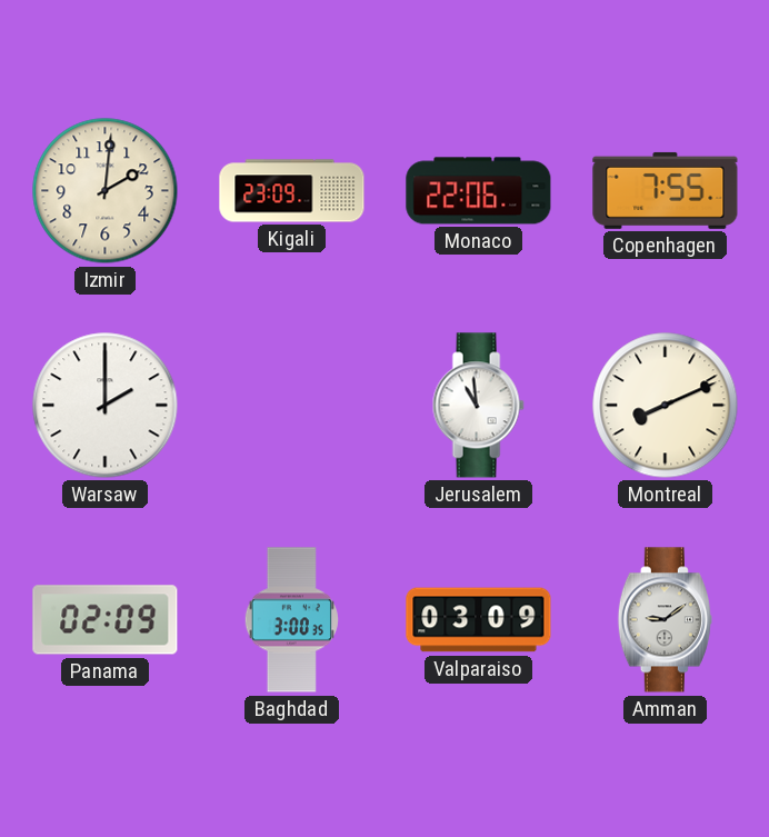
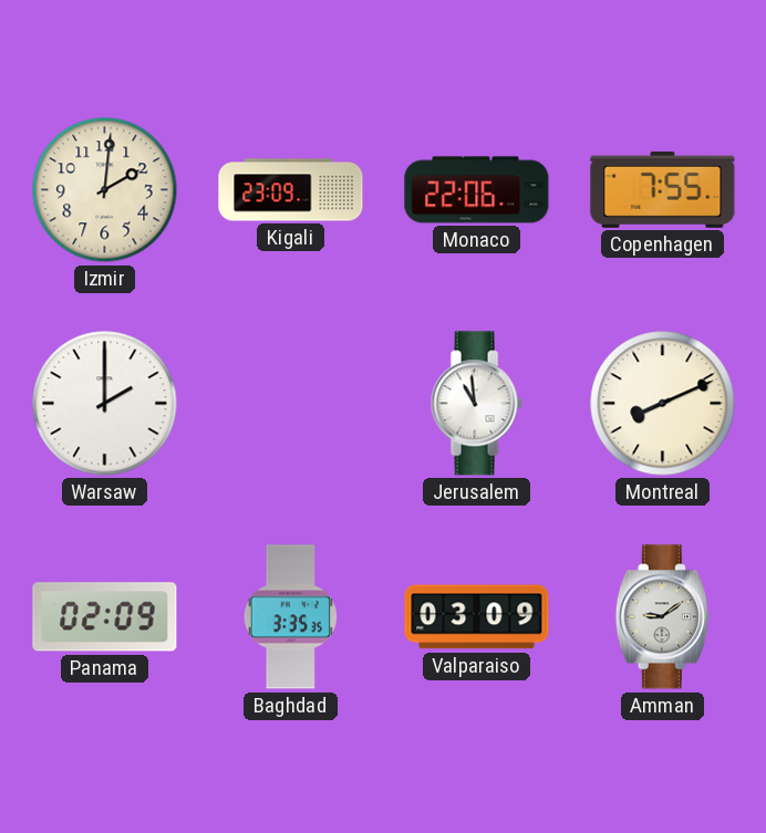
Baghdad: 3:00 -> 3:35 (290, 617)
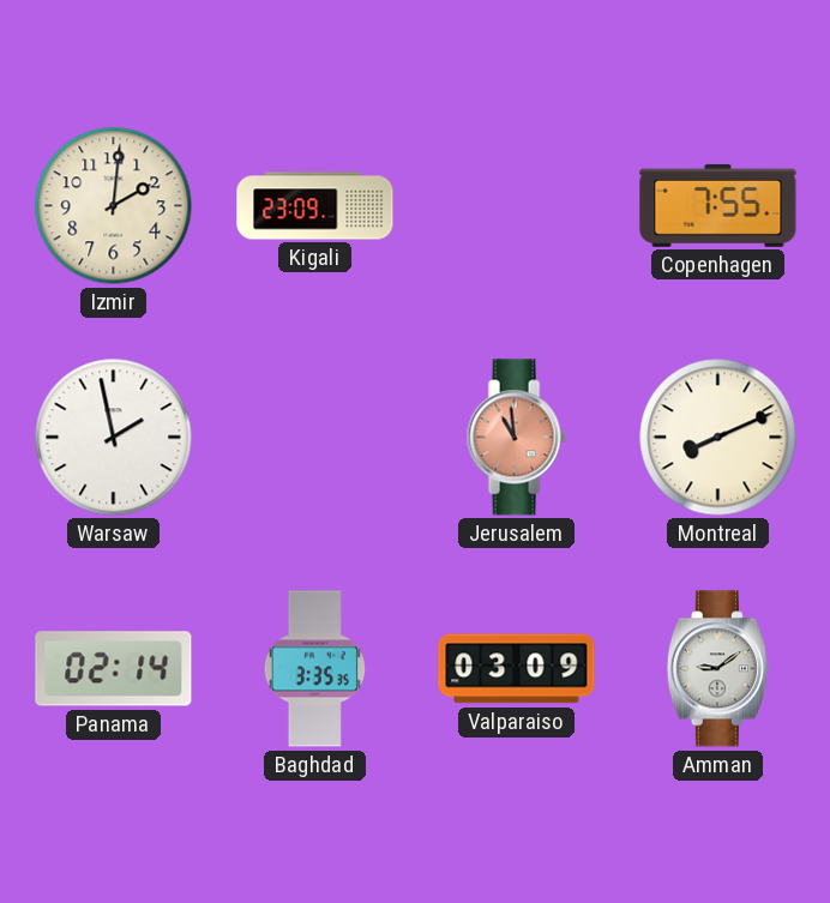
Monaco: 22:06 -> none (477, 190)
Warsaw: 2:00 -> 1:58 (114, 438)
Jerusalem dial: white -> salmon (516, 438)
Panama: 02:09 -> 02:14 (114, 669)
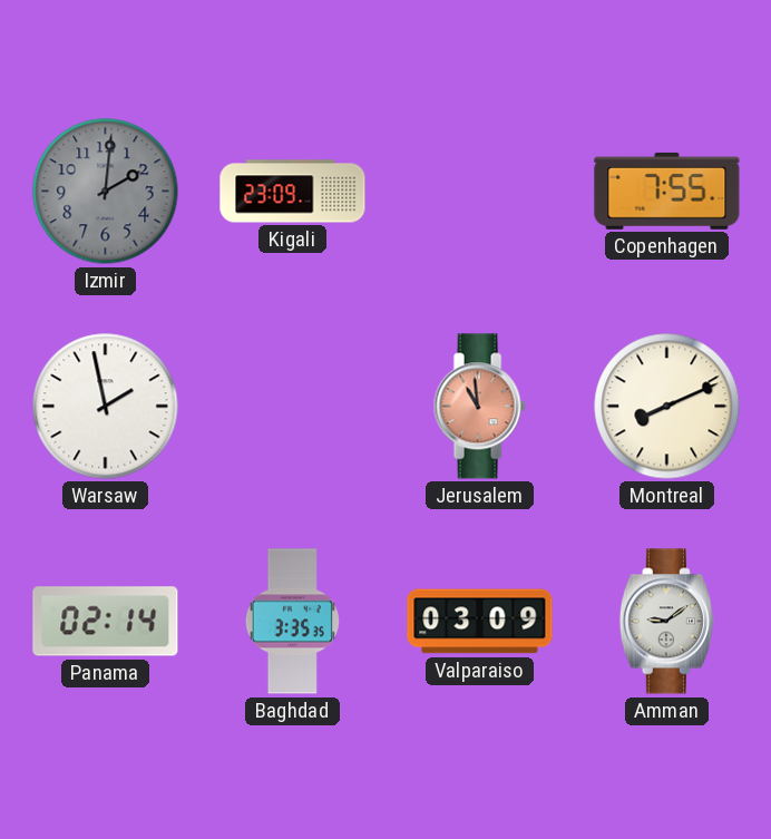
Izmir dial: cream -> grey (106, 192)
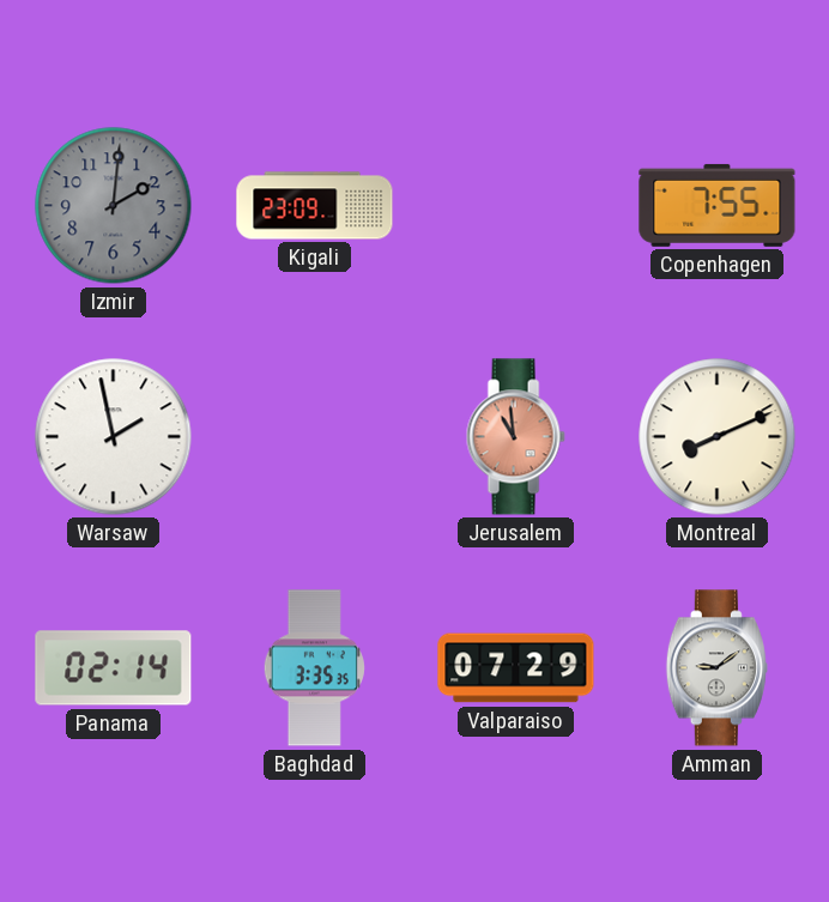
Valparaiso: 03:09 -> 07:29 (516, 668)
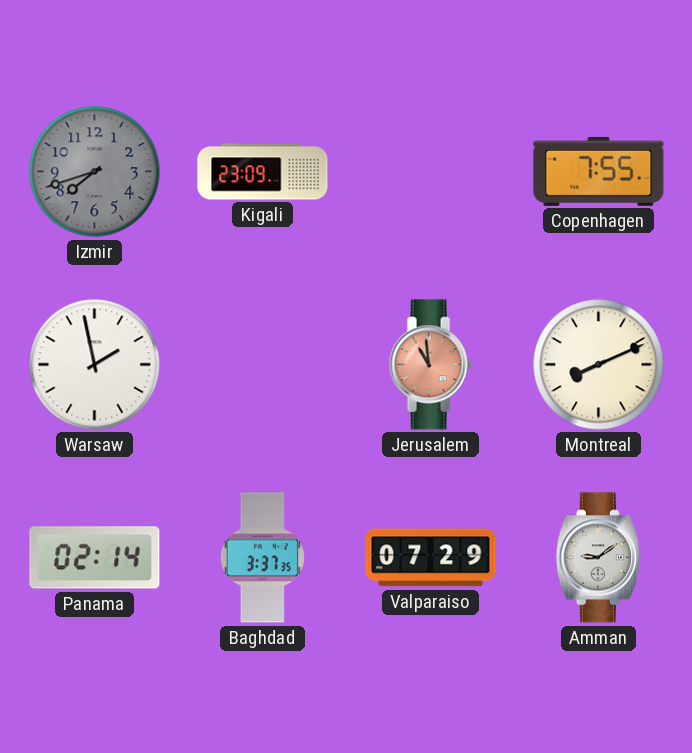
Izmir: 2:01 -> 7:42 (95, 172)
Baghdad: 3:35 -> 3:37 (262, 558)
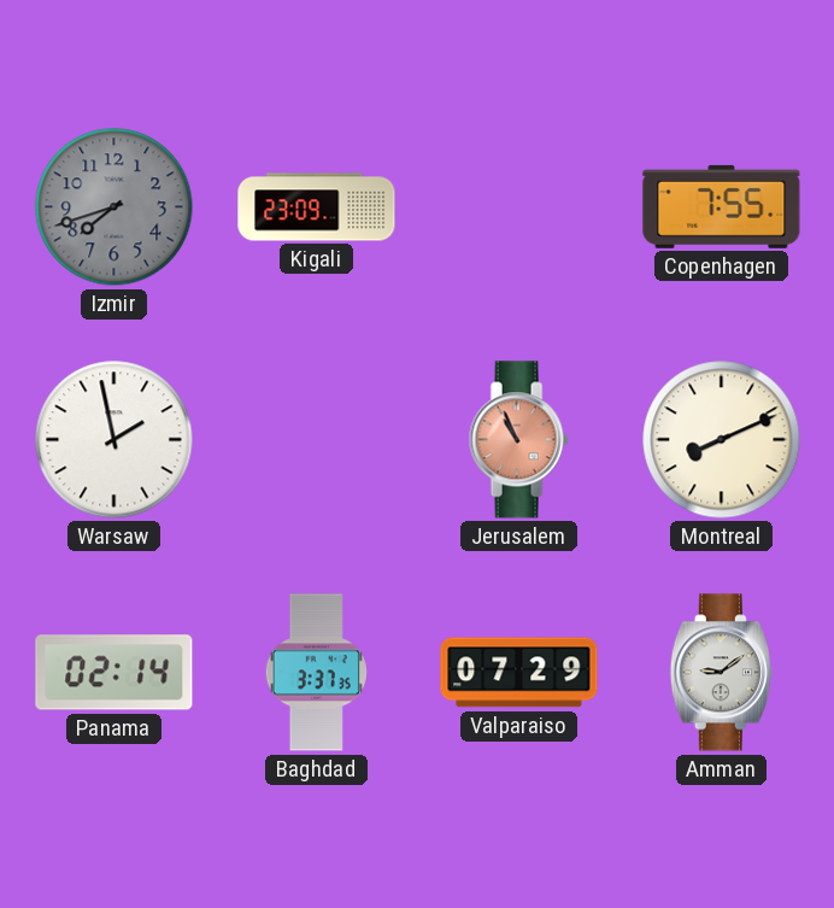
Jerusalem: 10:59 -> 10:56 (518, 440)
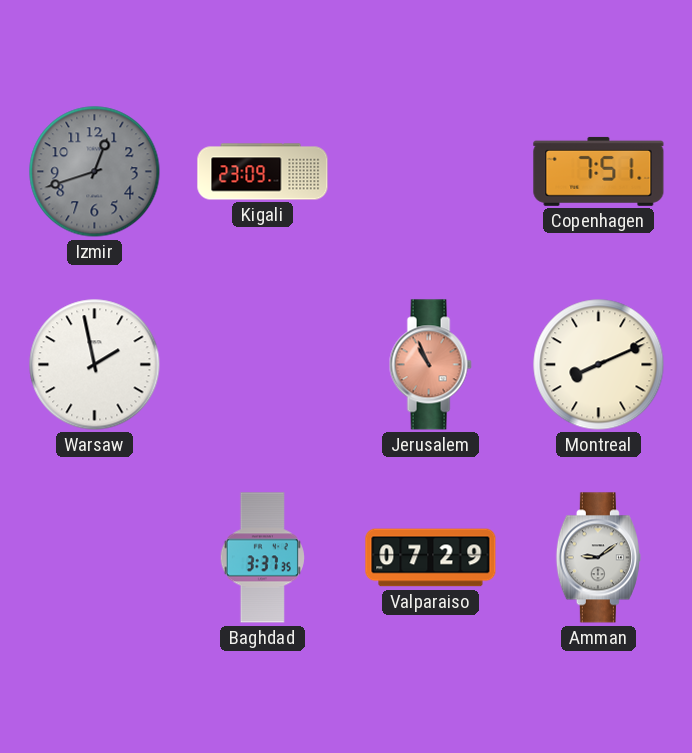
Izmir: 7:42 -> 12:42 (95, 172)
Copenhagen: 7:55 -> 7:51 (599, 171)
Panama: 02:14 -> none (114, 673)
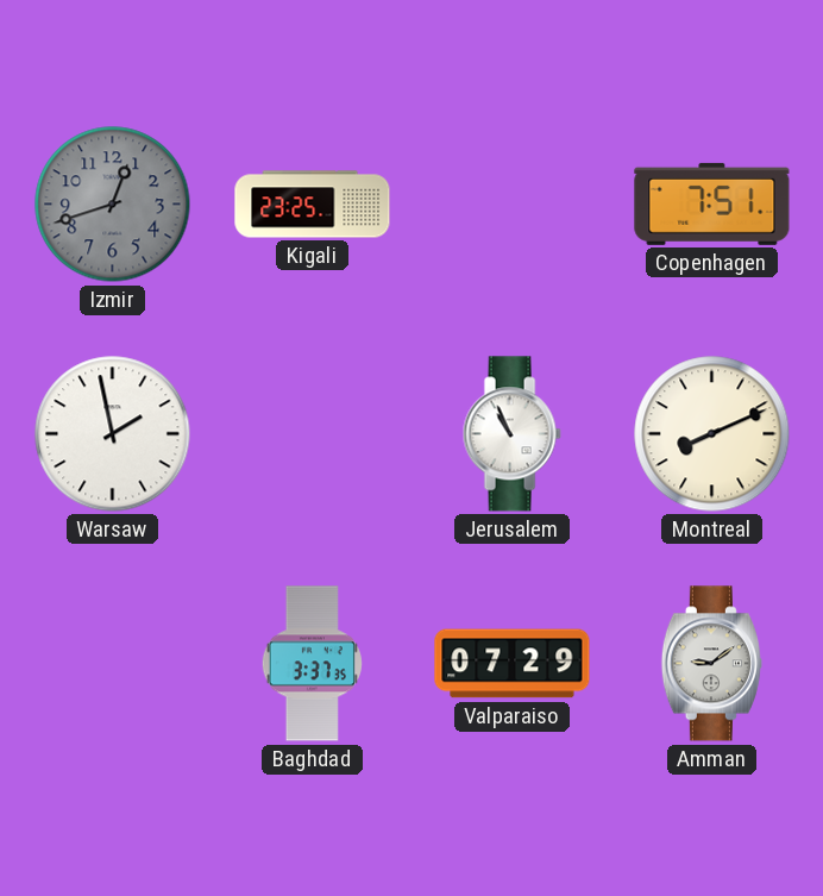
Kigali: 23:09 -> 23:25 (313, 205)
Jerusalem dial: salmon -> white (511, 434)
